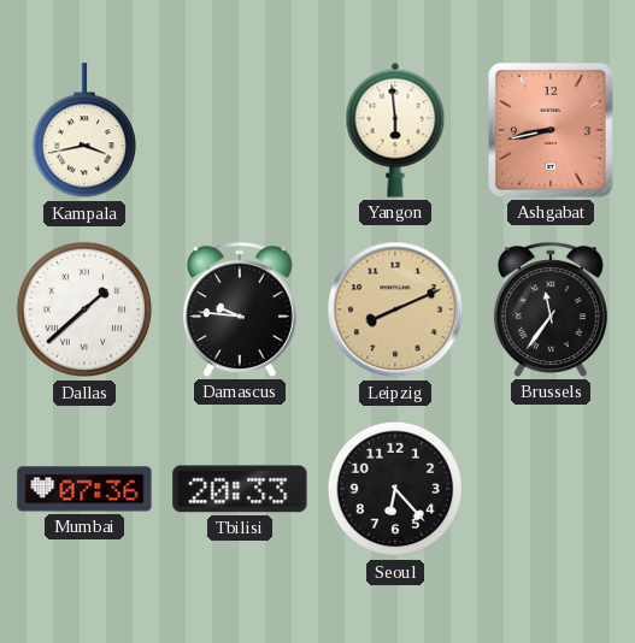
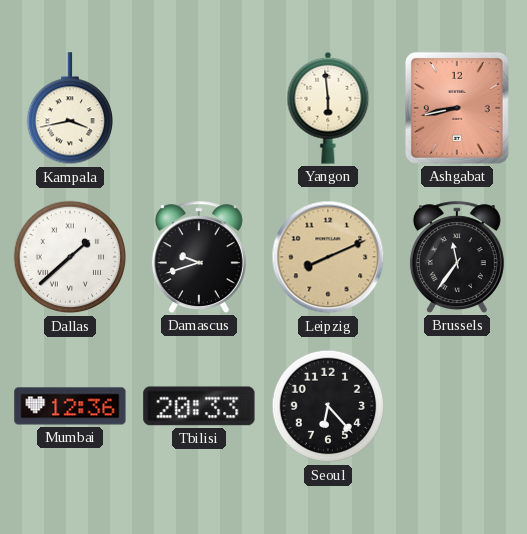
Damascus: 9:46 -> 9:42 (199, 257)
Mumbai: 07:36 -> 12:36 (70, 406)
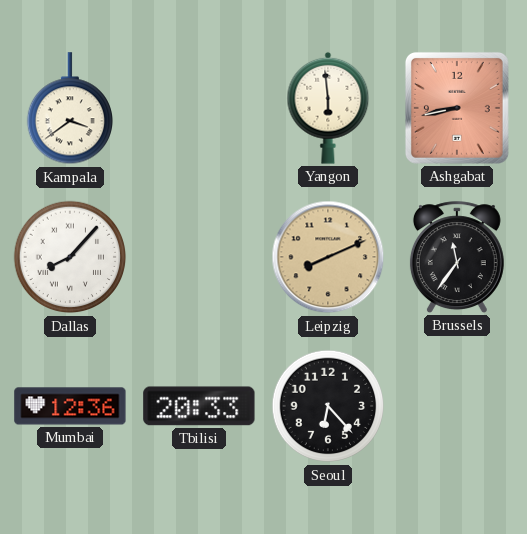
Kampala: 3:43 -> 3:39 (69, 109)
Dallas: 1:38 -> 8:07 (70, 257)
Damascus: 9:42 -> none (199, 257)
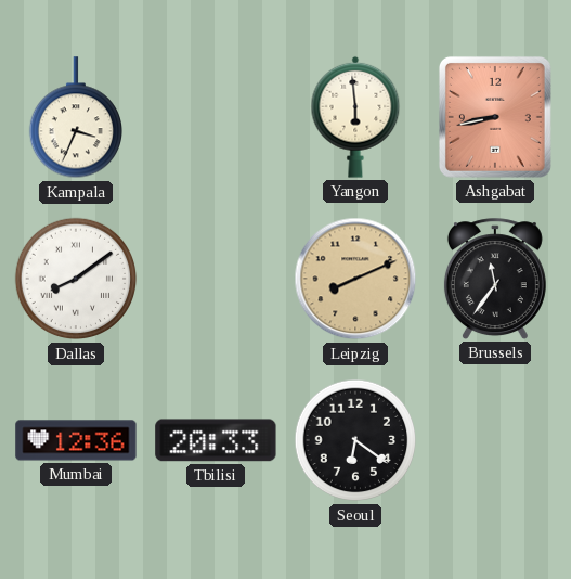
Kampala: 3:39 -> 3:34 (75, 118)
Dallas: 8:07 -> 8:09 (76, 279)
Seoul: 6:23 -> 6:21 (355, 440)
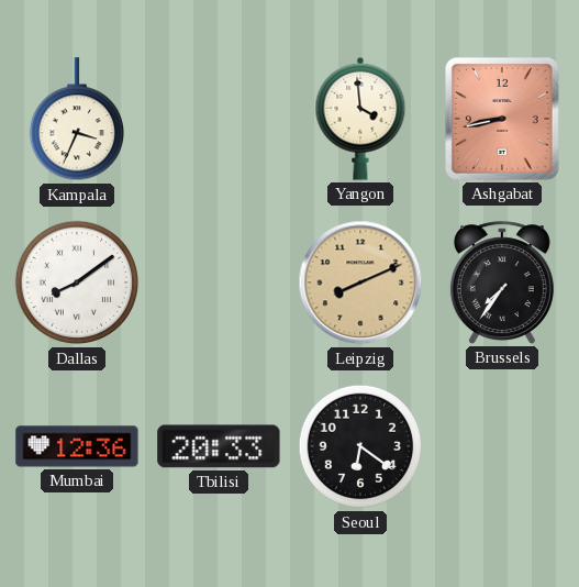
Yangon: 5:59 -> 3:59 (360, 119)
Brussels: 11:36 -> 7:36 (502, 283)
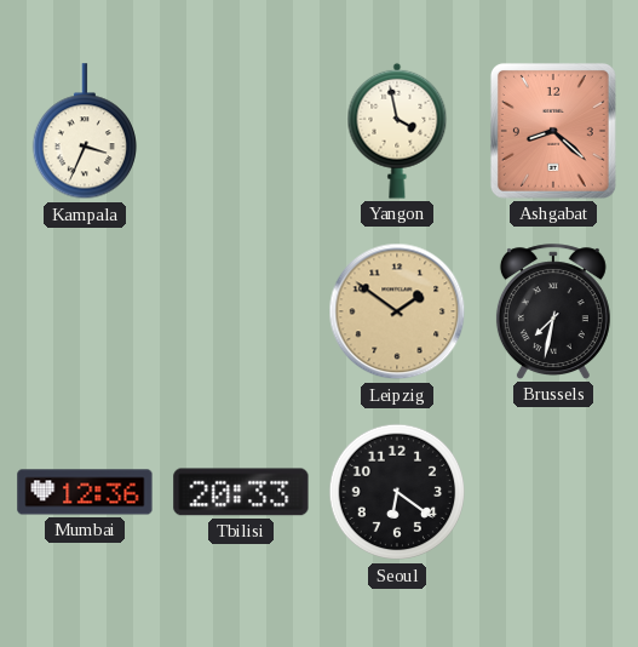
Yangon: 3:59 -> 3:58 (397, 131)
Ashgabat: 8:43 -> 8:22 (553, 131)
Dallas: 8:09 -> none (77, 283)
Leipzig: 8:11 -> 1:51 (397, 311)
Brussels: 7:36 -> 7:32 (553, 311)
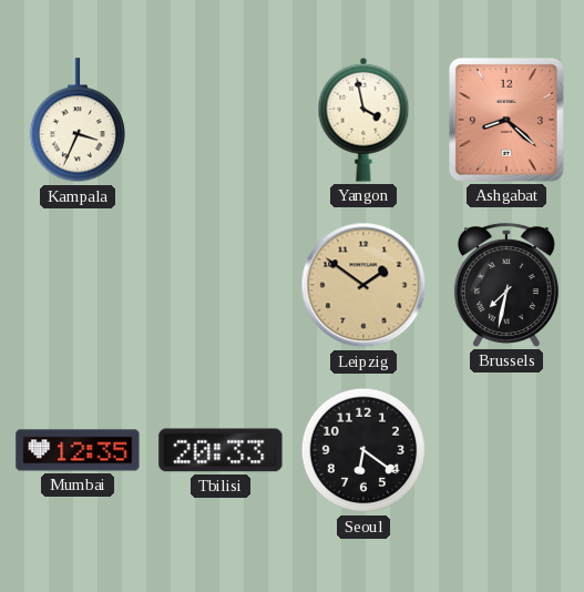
Mumbai: 12:36 -> 12:35 (78, 450)
